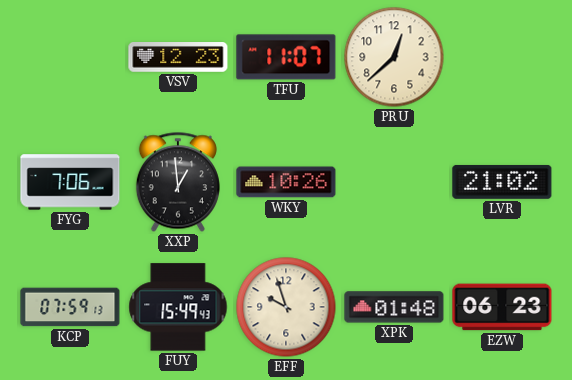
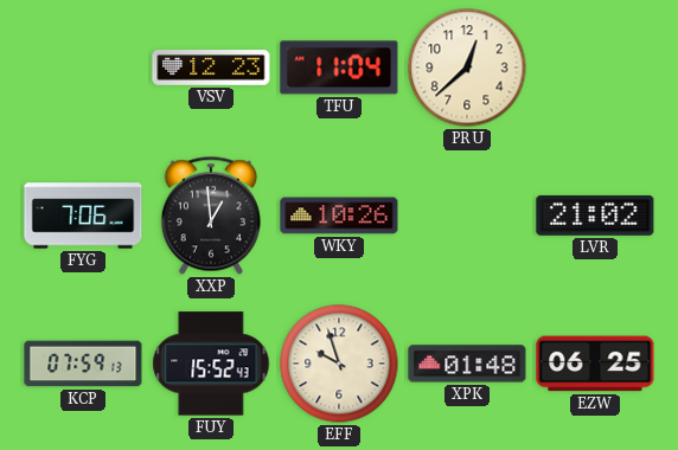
TFU: 11:07 -> 11:04 (339, 67)
FUY: 15:49 -> 15:52 (211, 364)
EZW: 06:23 -> 06:25 (595, 364)
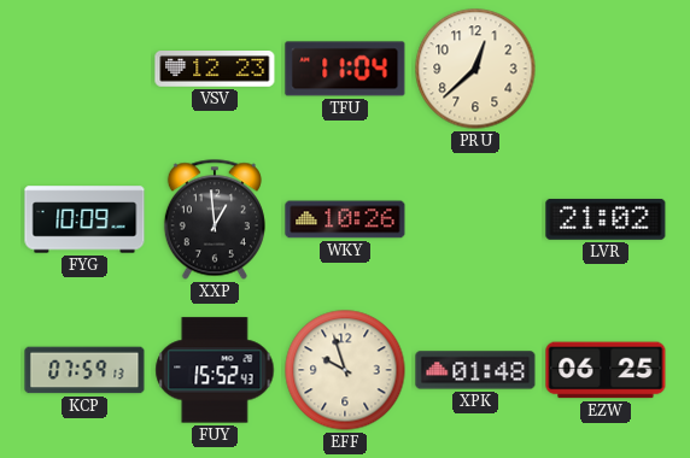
FYG: 7:06 -> 10:09 (84, 219)
